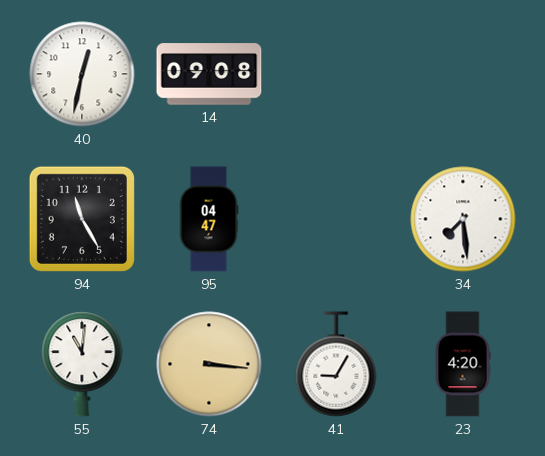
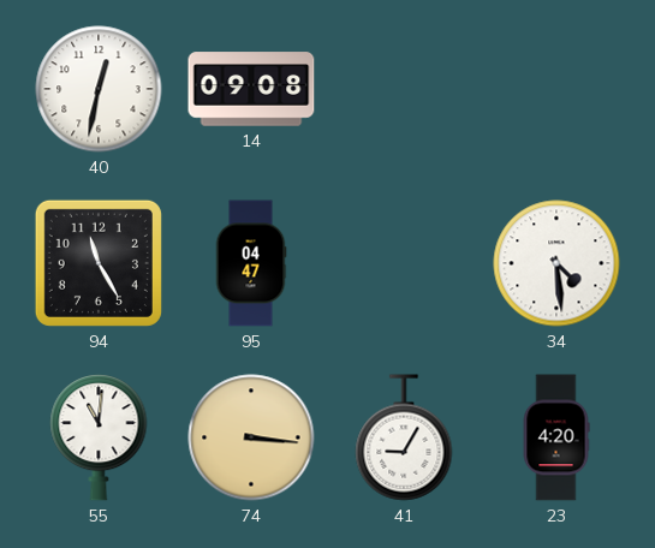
34: 7:29 -> 4:29 (556, 263)
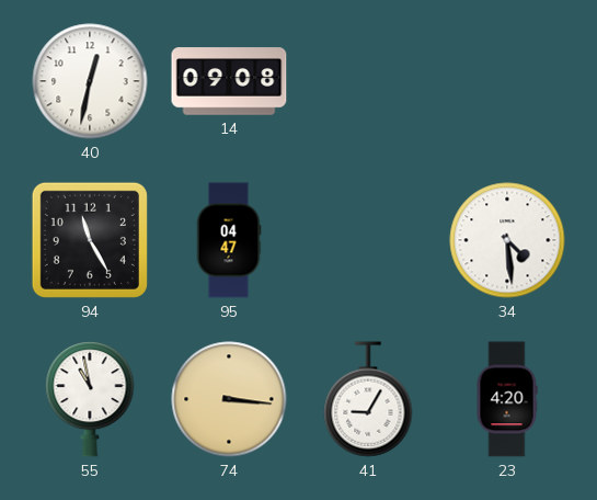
55: 11:01 -> 10:58 (90, 399)
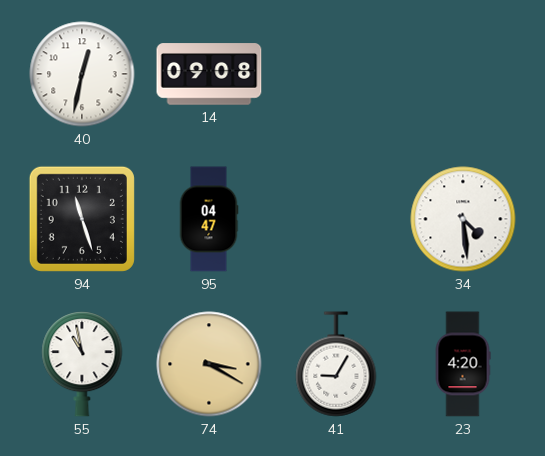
94: 11:25 -> 11:27 (82, 219)
74: 3:16 -> 3:20 (209, 364)
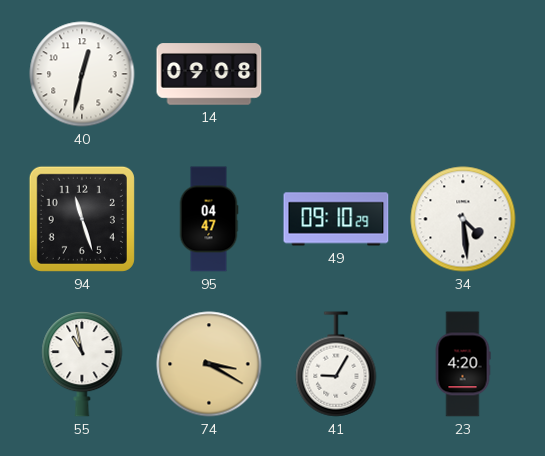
49: none -> 09:10 (336, 219)
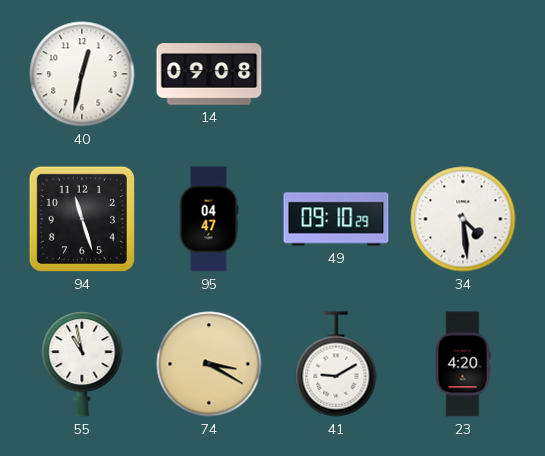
41: 9:05 -> 9:10 (336, 364)
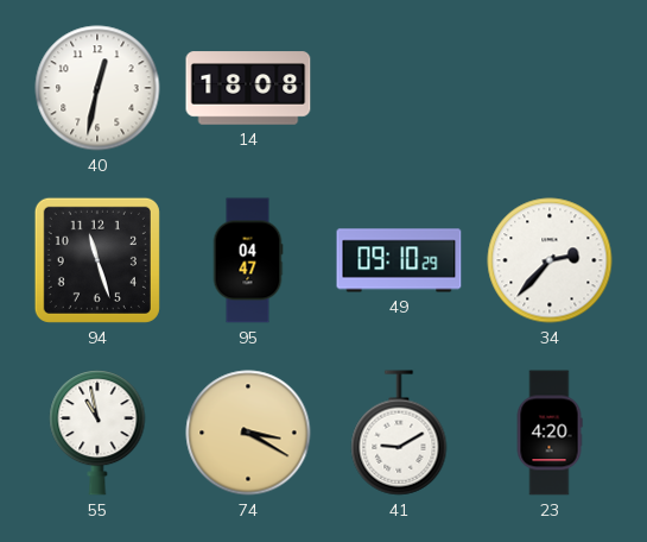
14: 09:08 -> 18:08 (248, 88)
34: 4:29 -> 2:37 (550, 260)
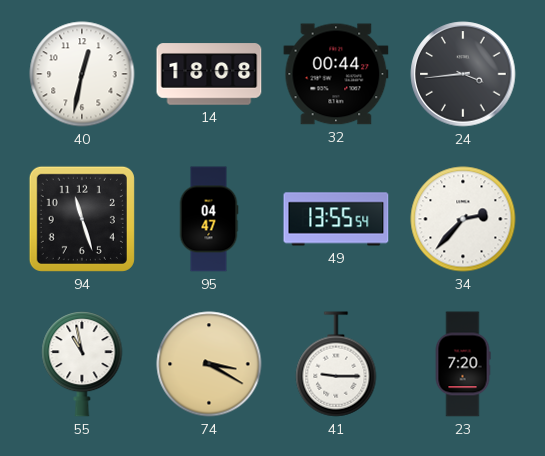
32: none -> 00:44 (336, 74)
24: none -> 3:44 (463, 74)
49: 09:10 -> 13:55 (336, 219)
41: 9:10 -> 9:15 (336, 364)
23: 4:20 -> 7:20 (463, 364)
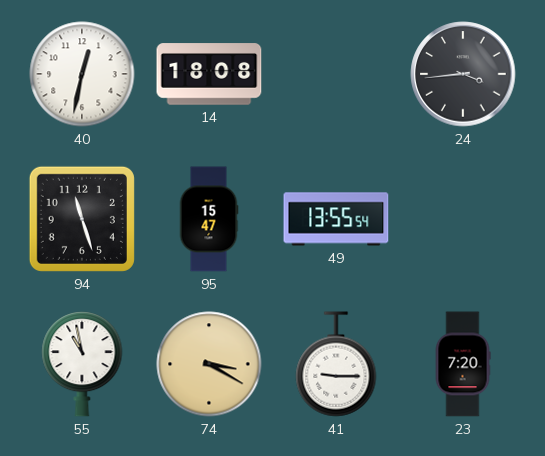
32: 00:44 -> none (336, 74)
95: 04:47 -> 15:47 (209, 219)
34: 2:37 -> none (463, 219)
